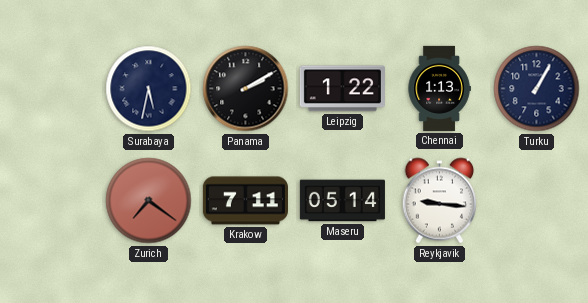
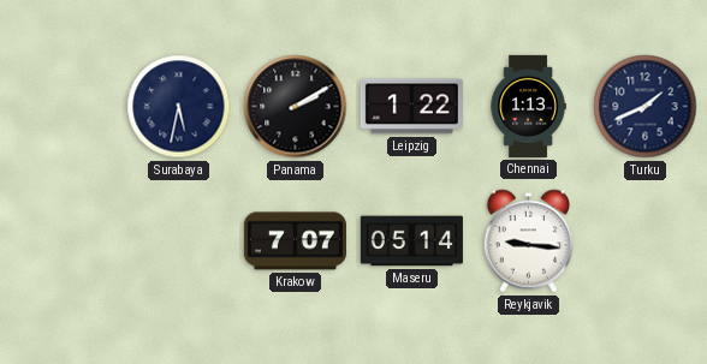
Turku: 1:05 -> 1:41 (646, 107)
Zurich: 7:21 -> none (149, 201)
Krakow: 7:11 -> 7:07 (295, 241)
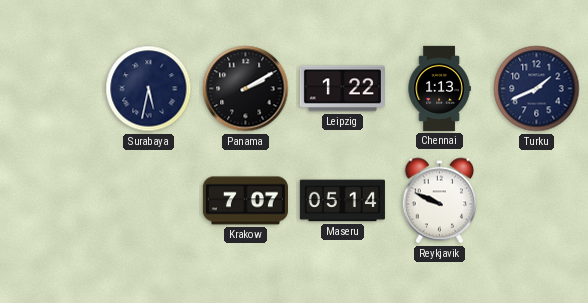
Reykjavik: 9:16 -> 9:49 (440, 201)
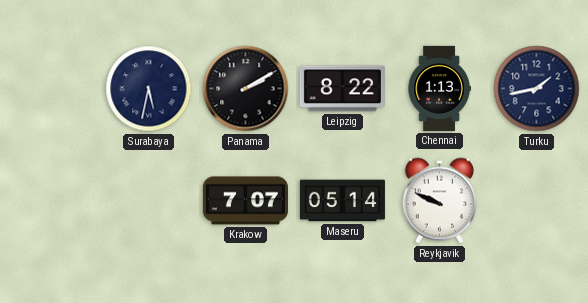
Leipzig: 1:22 -> 8:22 (342, 89)
Turku: 1:41 -> 1:43 (537, 89)
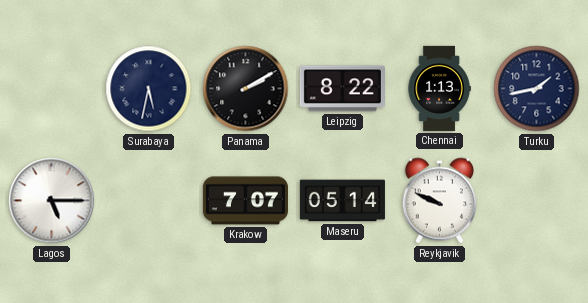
Lagos: none -> 5:15 (52, 201)
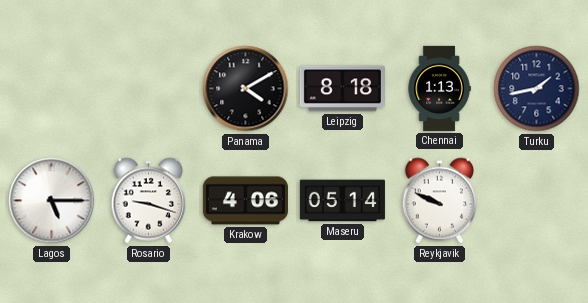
Surabaya: 5:32 -> none (149, 89)
Panama: 2:10 -> 4:10 (246, 89)
Leipzig: 8:22 -> 8:18 (342, 89)
Rosario: none -> 9:18 (149, 201)
Krakow: 7:07 -> 4:06 (245, 201)
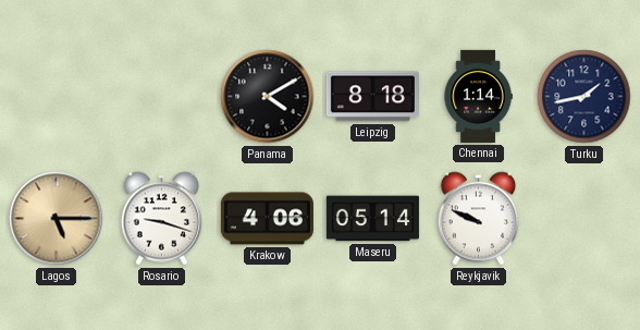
Chennai: 1:13 -> 1:14 (478, 96)
Lagos dial: white -> champagne (57, 219)
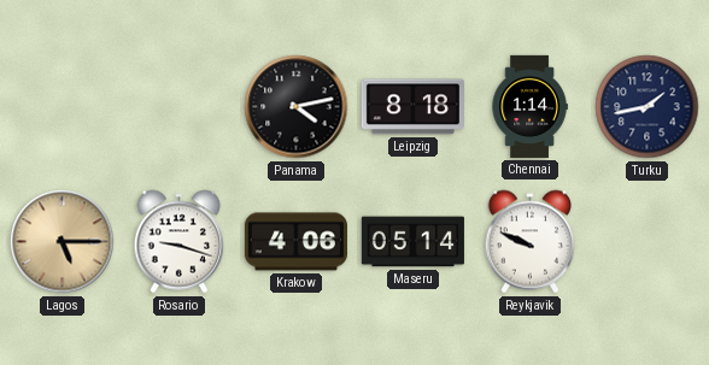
Panama: 4:10 -> 4:13 (297, 107)
